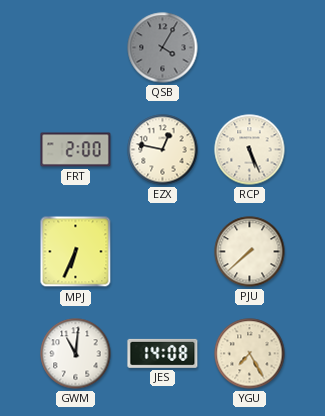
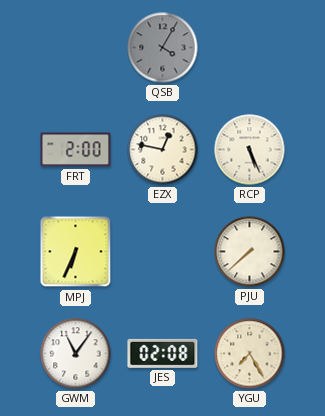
GWM: 11:01 -> 11:06 (76, 354)
JES: 14:08 -> 02:08 (163, 353)
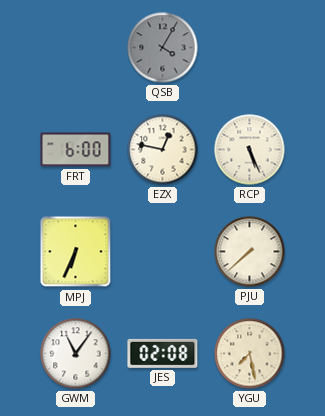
FRT: 2:00 -> 6:00 (76, 150)
YGU: 7:25 -> 7:28 (250, 354)
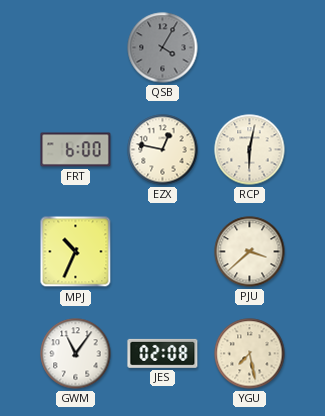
RCP: 5:26 -> 6:02 (250, 150)
MPJ: 6:34 -> 10:34 (76, 252)
PJU: 7:38 -> 3:38 (250, 252)
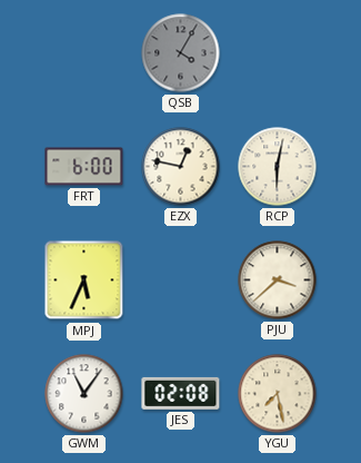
MPJ: 10:34 -> 5:34 (84, 280)
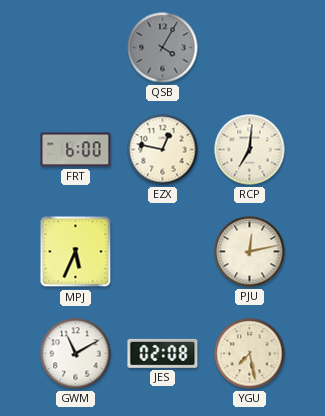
RCP: 6:02 -> 7:01 (250, 150)
PJU: 3:38 -> 12:13 (250, 252)
GWM: 11:06 -> 11:10 (76, 354)
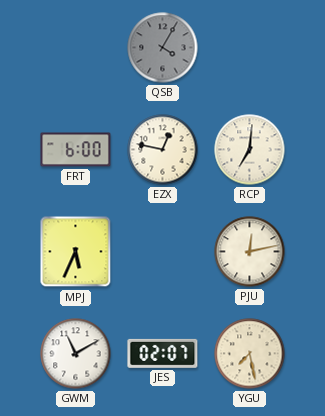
JES: 02:08 -> 02:07 (163, 353)
